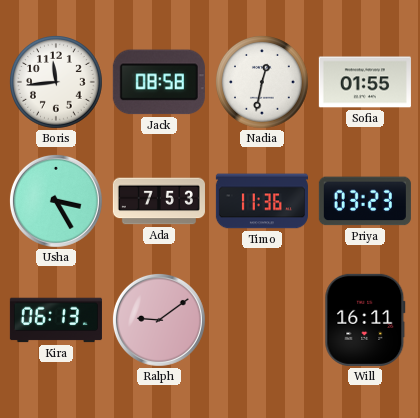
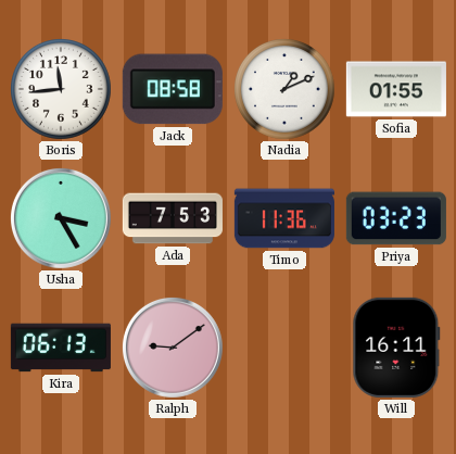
Nadia: 12:32 -> 1:11 (286, 90)
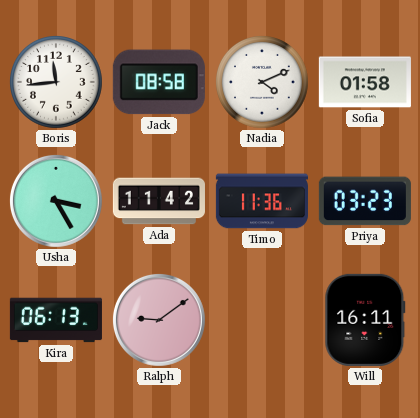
Nadia: 1:11 -> 4:11 (263, 83)
Sofia: 01:55 -> 01:58 (365, 82)
Ada: 7:53 -> 11:42 (159, 201)
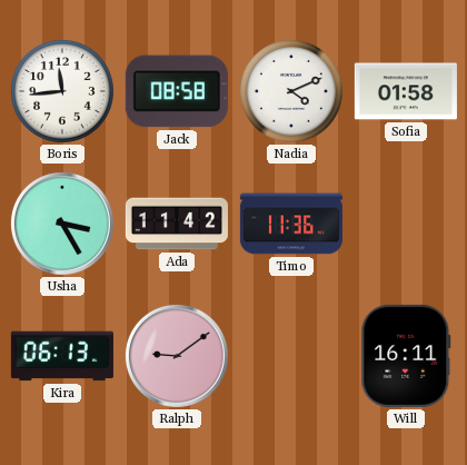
Priya: 03:23 -> none (365, 201)
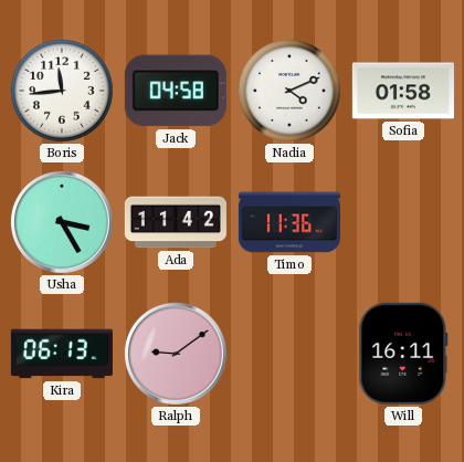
Jack: 08:58 -> 04:58 (176, 91)
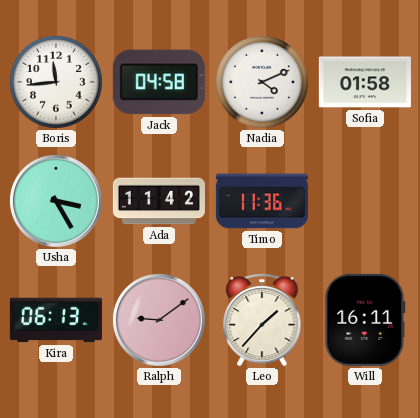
Leo: none -> 1:37 (262, 321)
